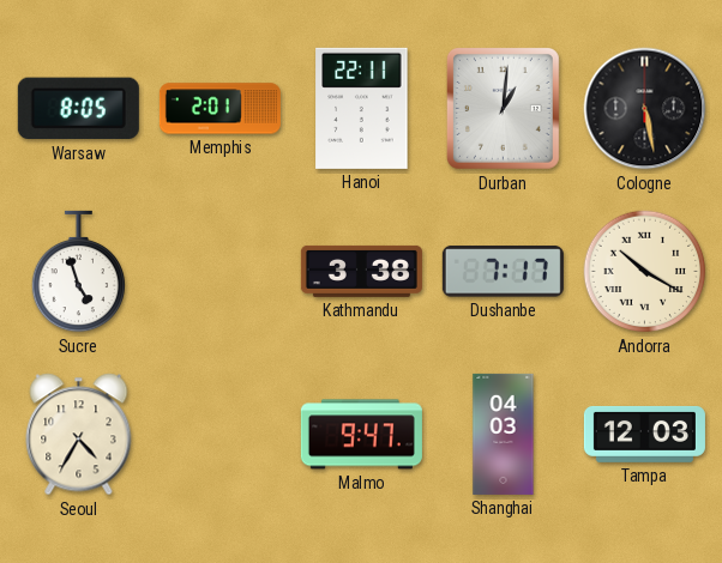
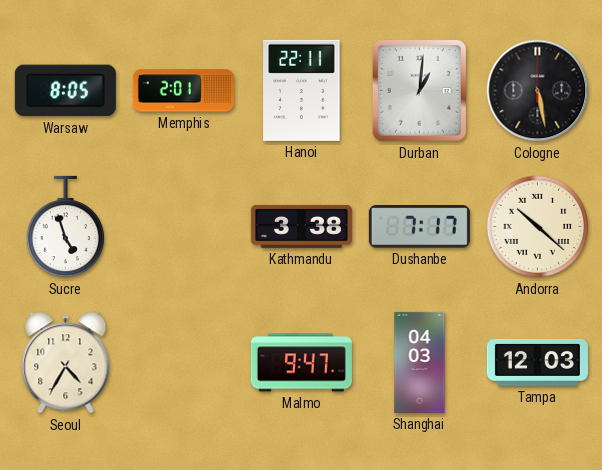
Andorra: 10:20 -> 10:22 (538, 227)
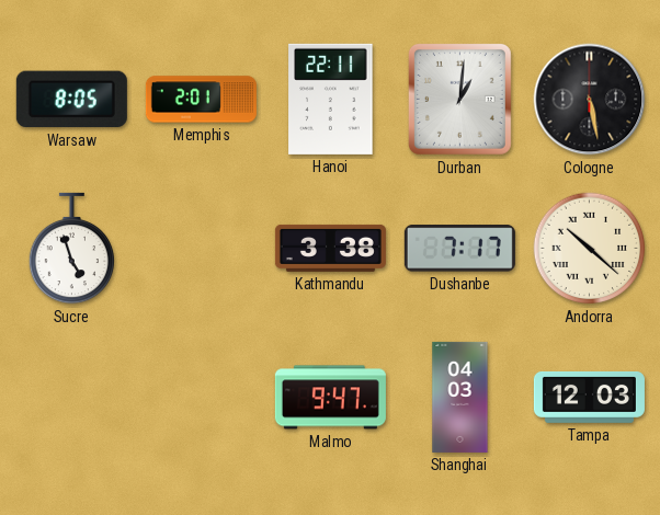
Seoul: 4:35 -> none (66, 363)
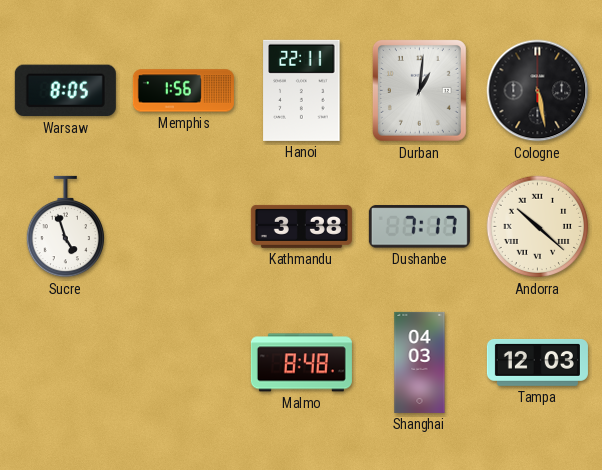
Memphis: 2:01 -> 1:56 (183, 91)
Malmo: 9:47 -> 8:48 (301, 363)
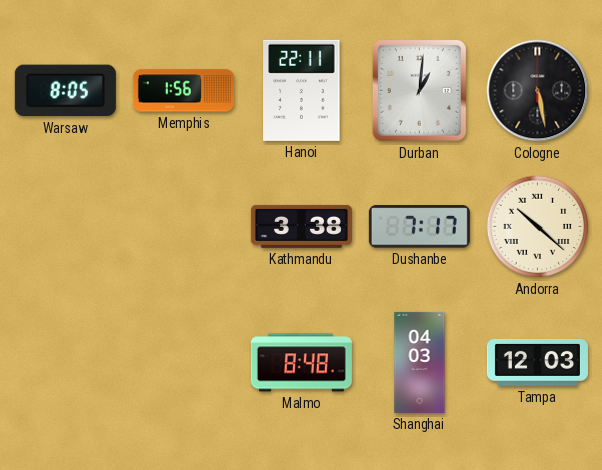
Sucre: 4:57 -> none (66, 227)
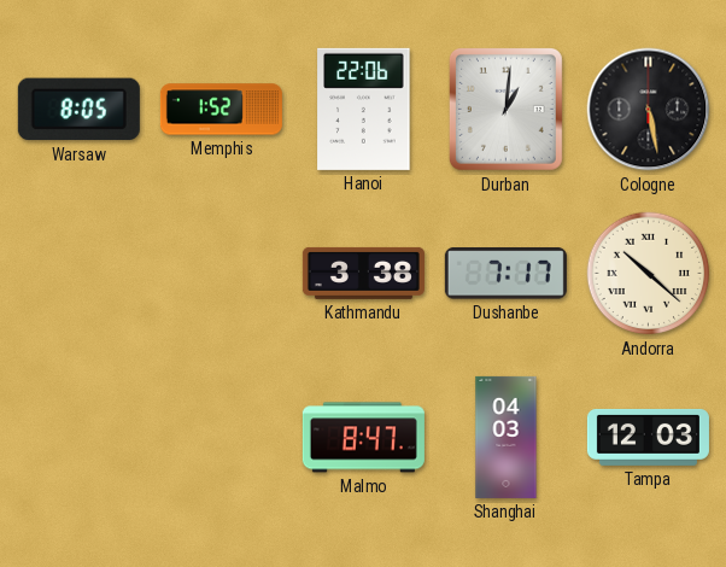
Memphis: 1:56 -> 1:52 (221, 110)
Hanoi: 22:11 -> 22:06 (364, 109)
Malmo: 8:48 -> 8:47 (363, 438)
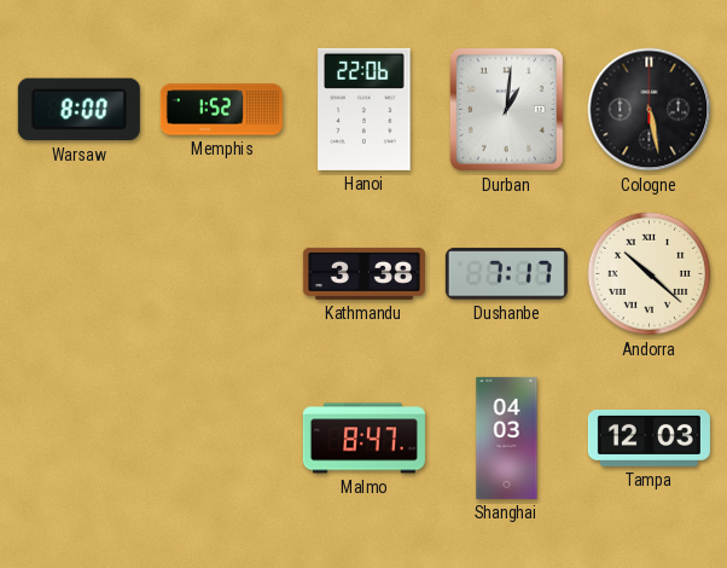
Warsaw: 8:05 -> 8:00 (78, 110)
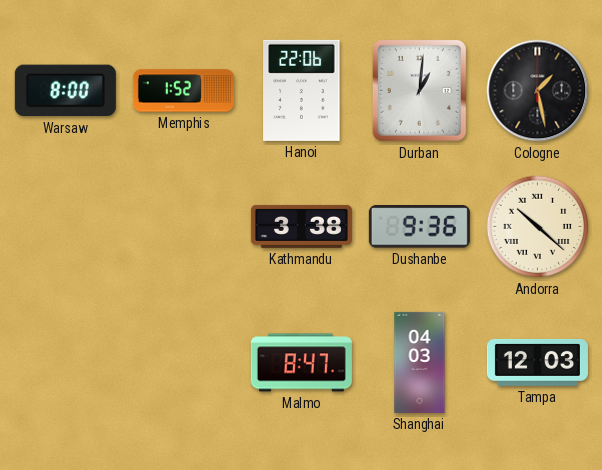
Cologne: 5:28 -> 1:28 (538, 91)
Dushanbe: 7:17 -> 9:36 (419, 227)
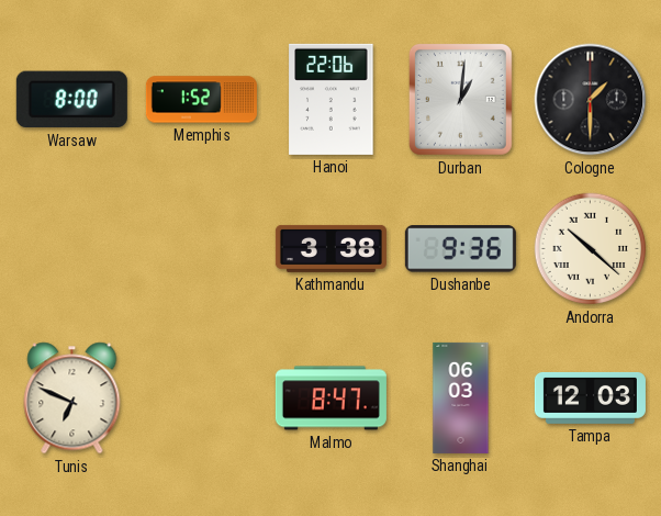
Cologne: 1:28 -> 1:30 (591, 100)
Tunis: none -> 6:49 (72, 399)
Shanghai: 04:03 -> 06:03 (461, 397)
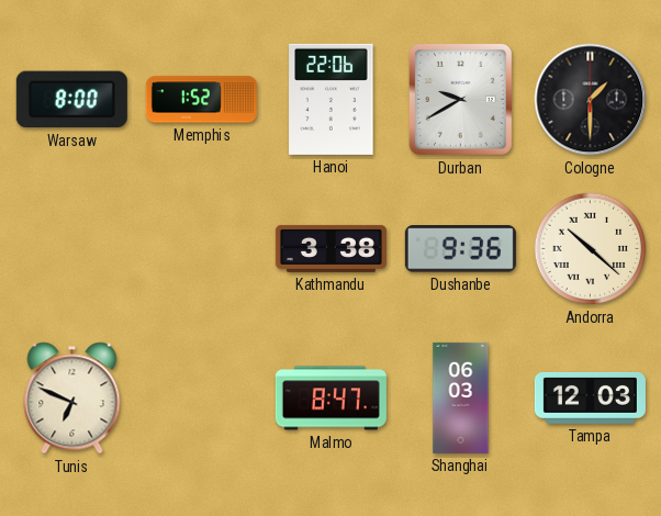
Durban: 1:01 -> 9:40 (460, 99)
